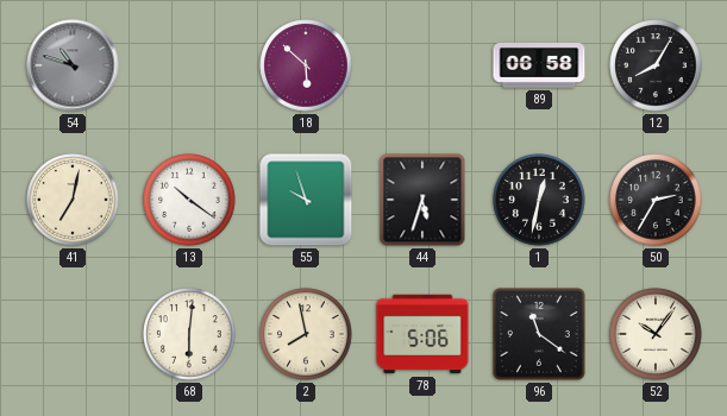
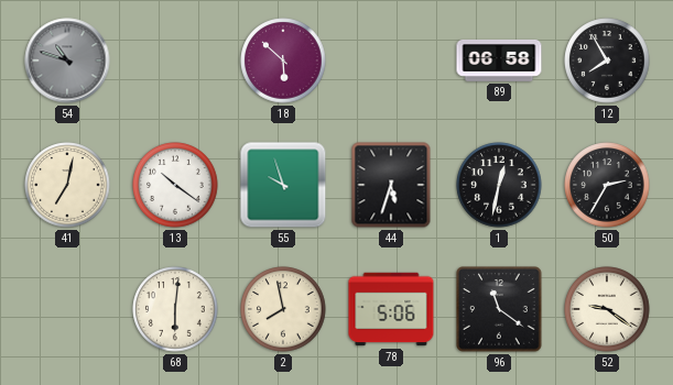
12: 8:05 -> 7:55 (607, 61)
52: 10:06 -> 9:21 (607, 309)
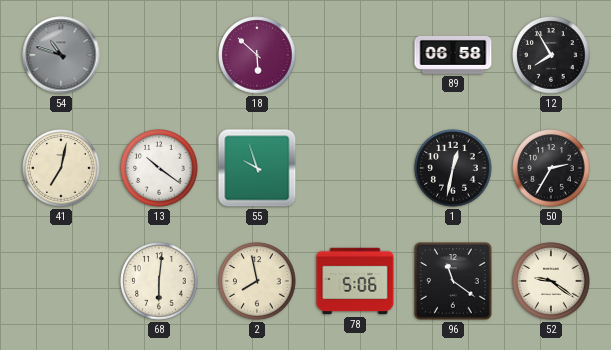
44: 5:33 -> none (391, 185)
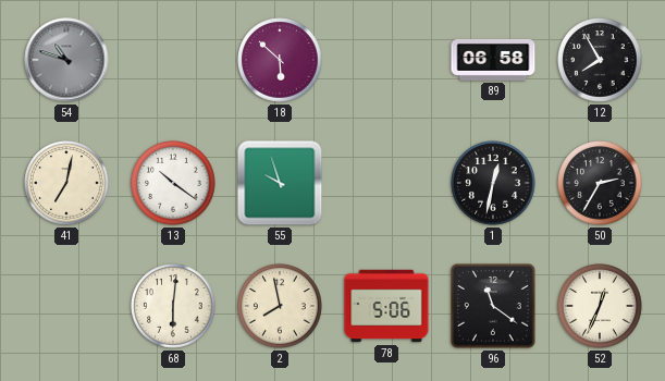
52: 9:21 -> 12:34 (600, 306)
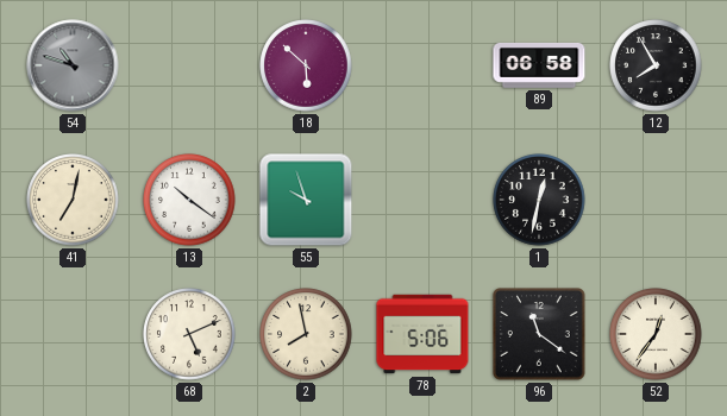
50: 2:35 -> none (600, 183)
68: 6:01 -> 5:11 (189, 334)
52: 12:34 -> 12:36 (656, 334)
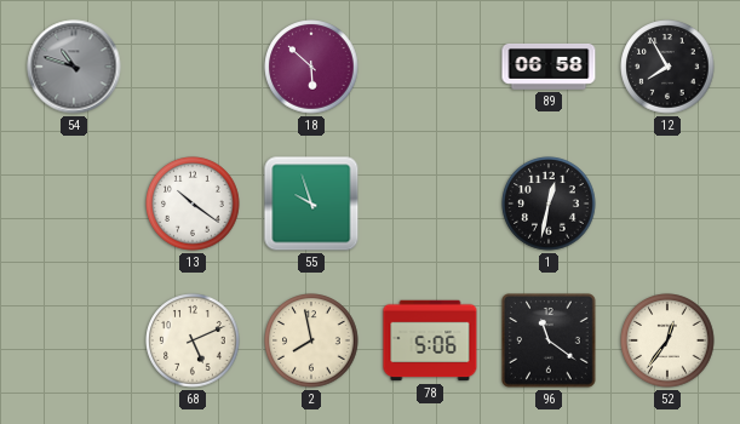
41: 7:02 -> none (73, 200)
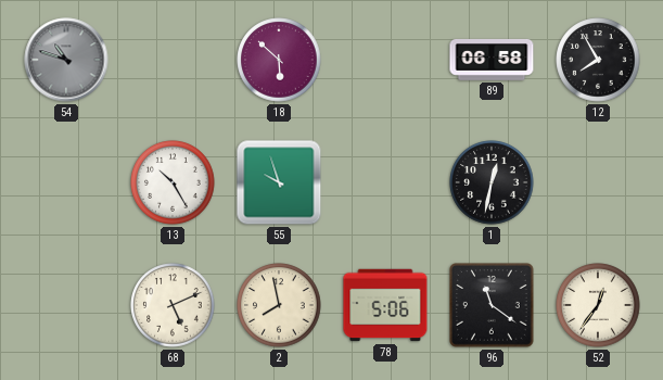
13: 10:21 -> 10:25 (173, 182)
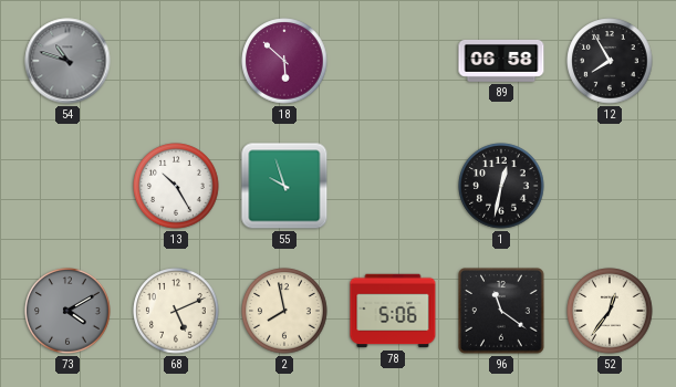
73: none -> 4:10 (67, 311)
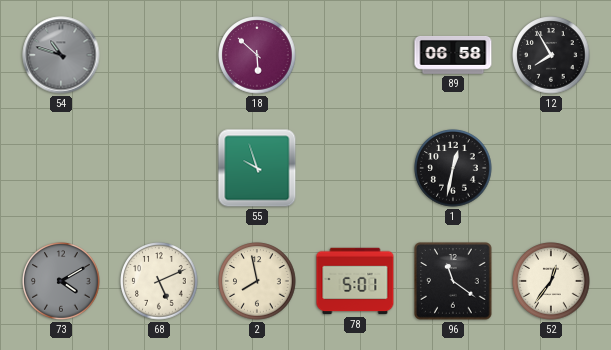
13: 10:25 -> none (176, 186)
78: 5:06 -> 5:01 (355, 281)
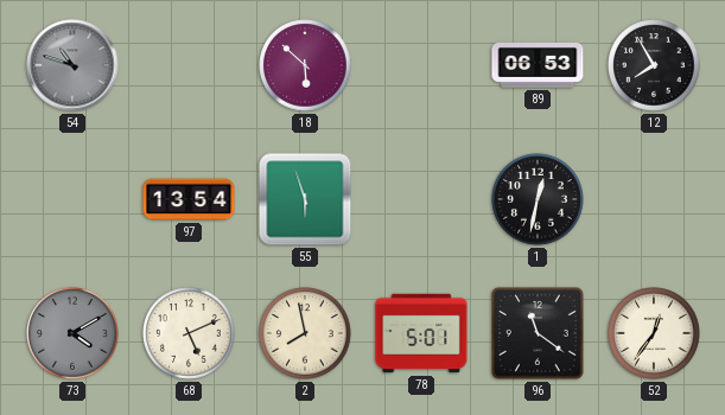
89: 06:58 -> 06:53 (538, 65)
97: none -> 13:54 (189, 199)
55: 9:57 -> 5:57 (305, 199)
